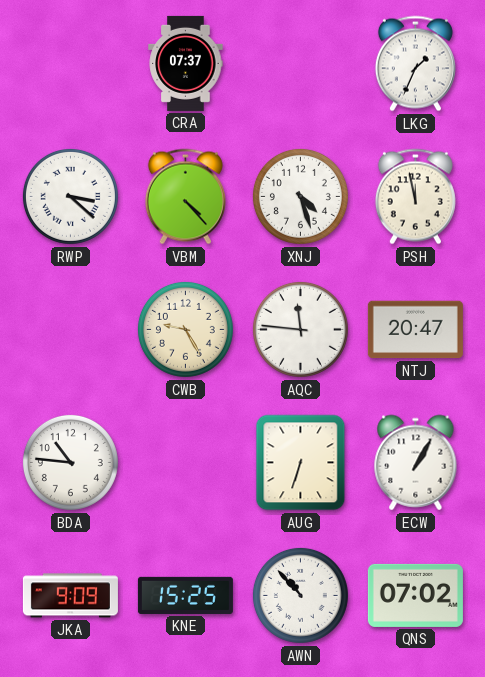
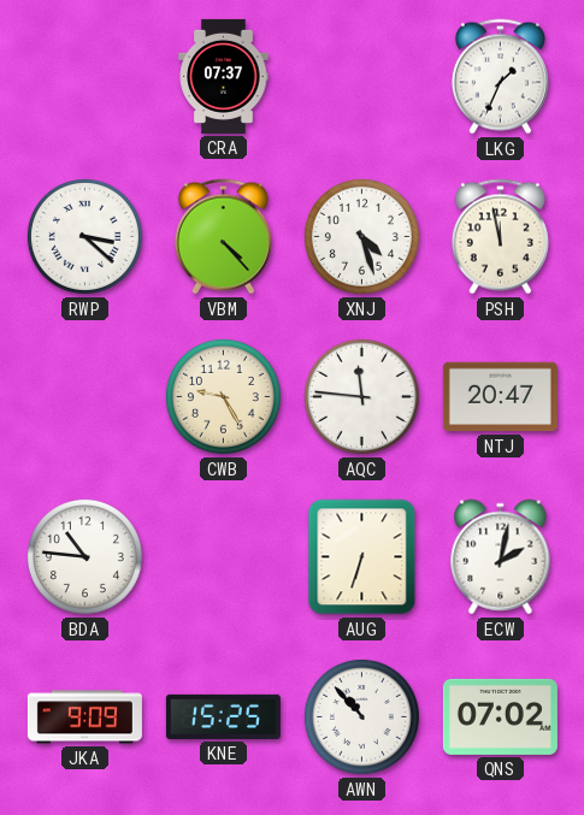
ECW: 1:05 -> 2:02 (501, 557)
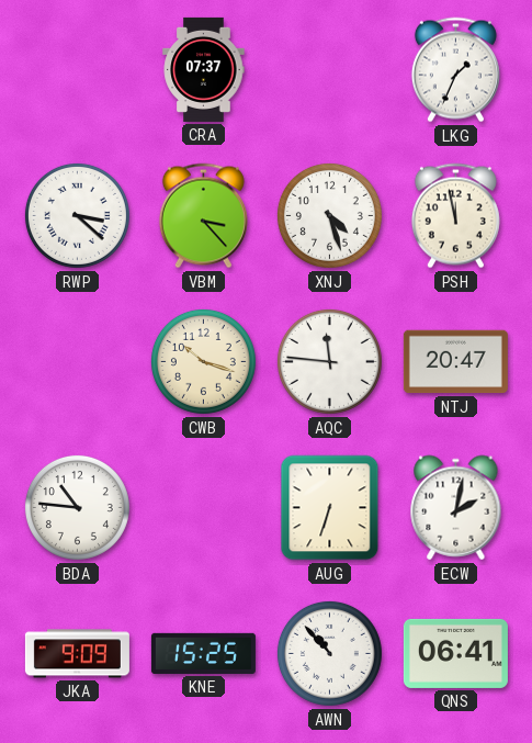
VBM: 4:23 -> 3:23 (203, 216)
CWB: 9:25 -> 10:18 (203, 361)
QNS: 07:02 -> 06:41 (455, 653)
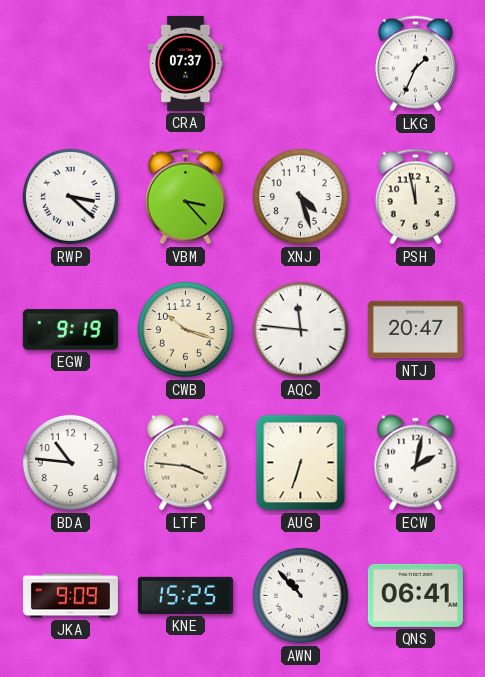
EGW: none -> 9:19 (70, 330)
LTF: none -> 3:46 (186, 463)
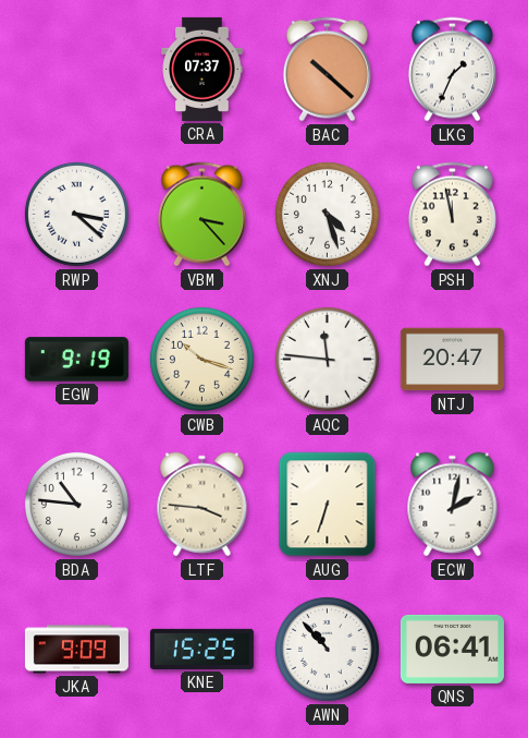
BAC: none -> 10:22 (327, 70)
